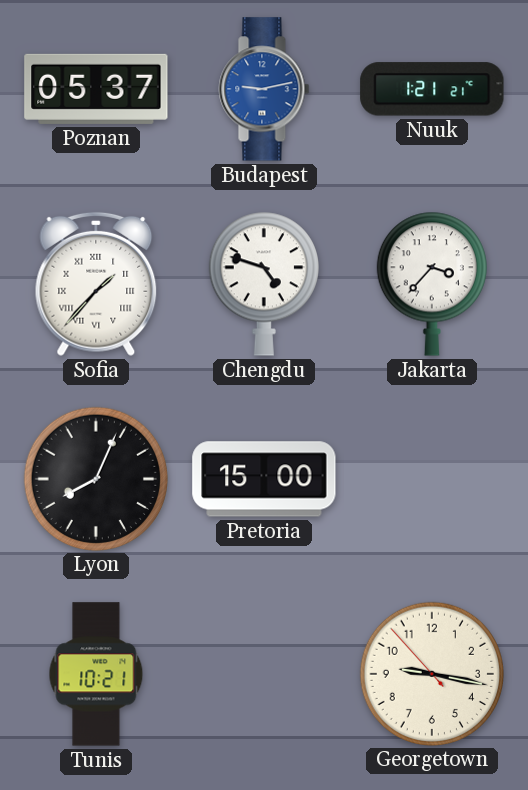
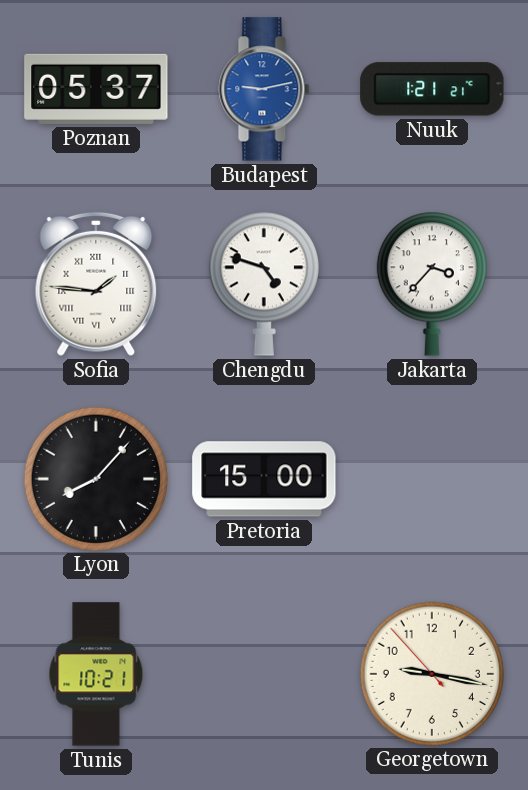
Sofia: 1:37 -> 1:46 (96, 284)
Lyon: 8:04 -> 8:07 (95, 478)
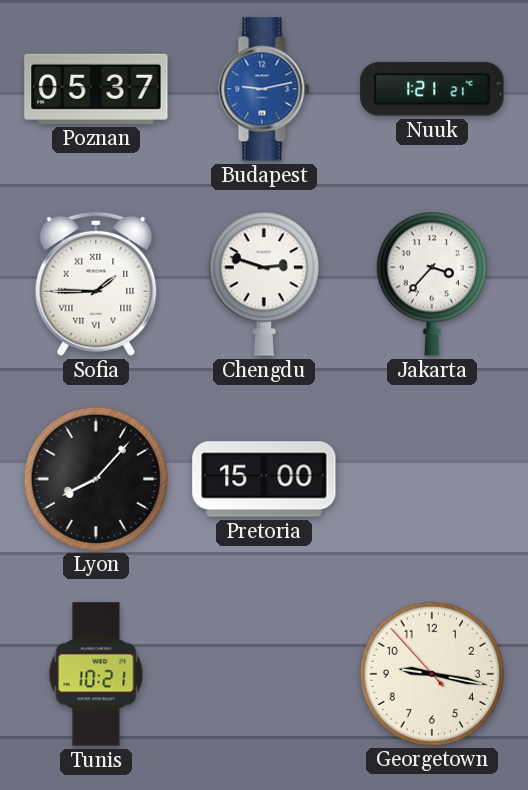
Sofia: 1:46 -> 1:45 (96, 284)
Chengdu: 4:48 -> 2:48 (264, 284)
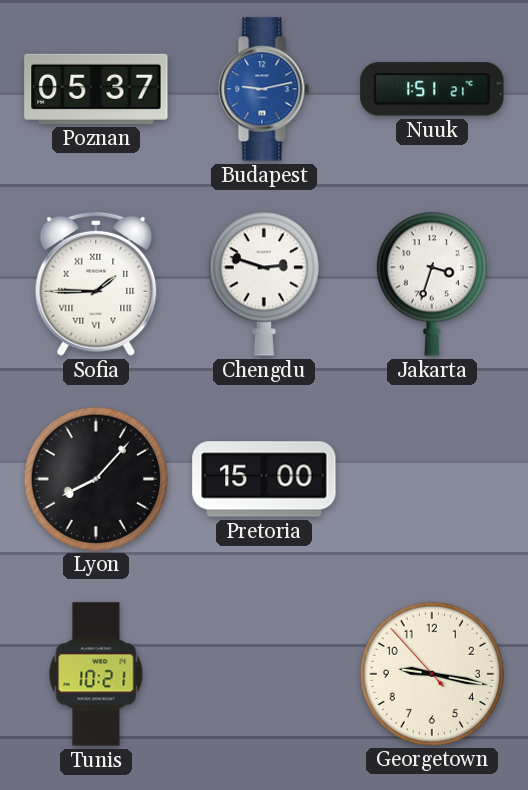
Nuuk: 1:21 -> 1:51 (432, 89)
Jakarta: 3:37 -> 3:33 (432, 284)
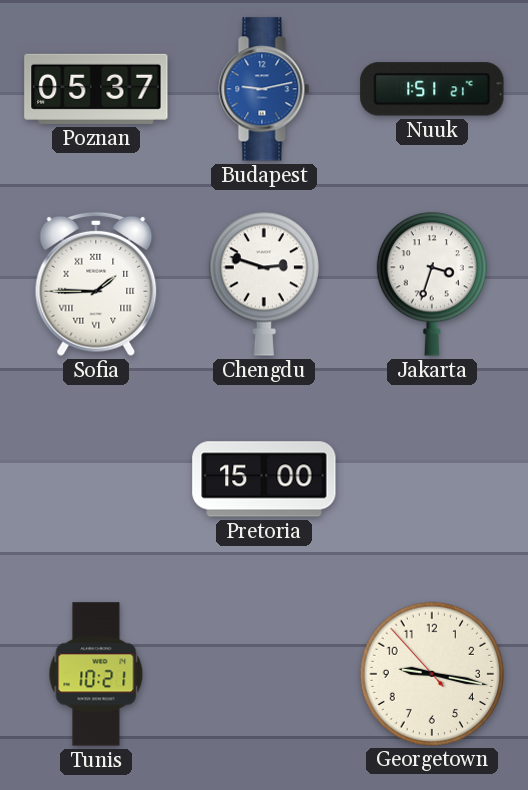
Lyon: 8:07 -> none (95, 478)
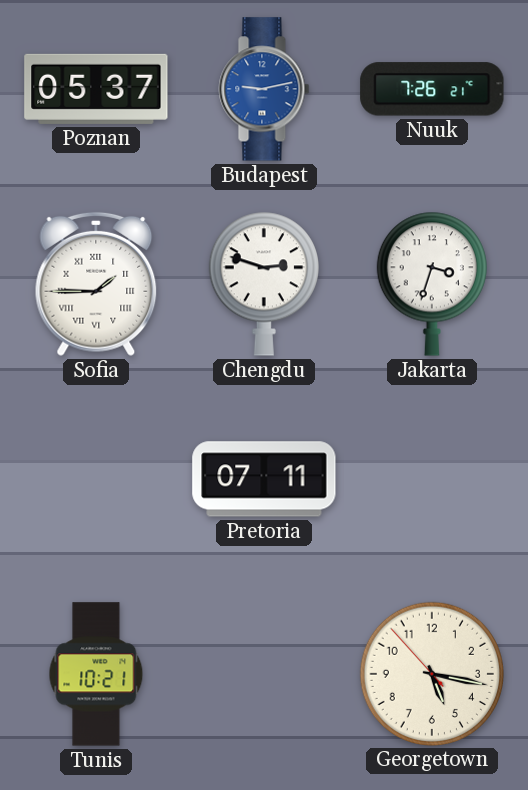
Nuuk: 1:51 -> 7:26 (432, 89)
Pretoria: 15:00 -> 07:11 (264, 479)
Georgetown: 9:16 -> 5:16 (431, 673)
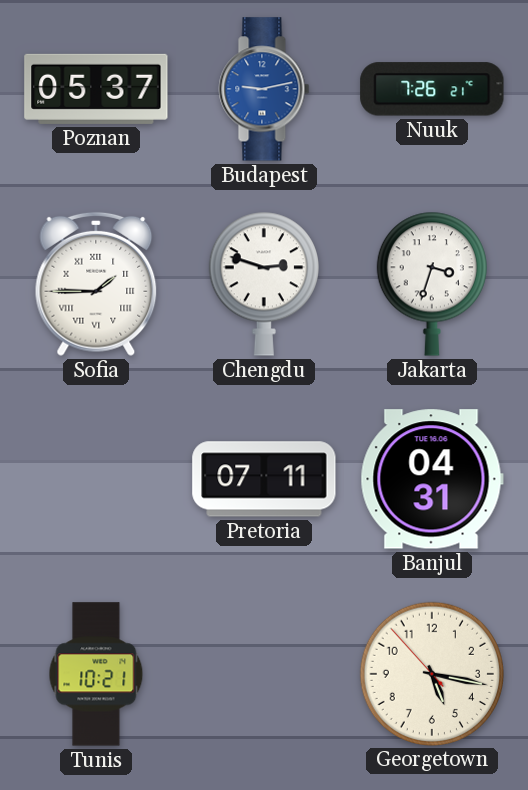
Banjul: none -> 04:31 (432, 479)
